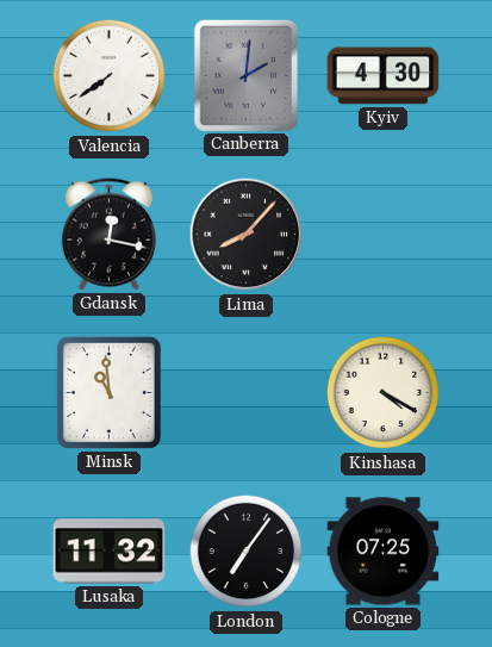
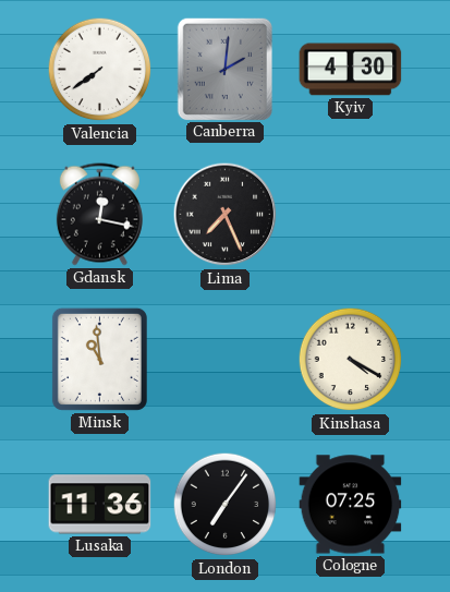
Lima: 8:07 -> 7:26 (226, 215)
Lusaka: 11:32 -> 11:36 (100, 505)
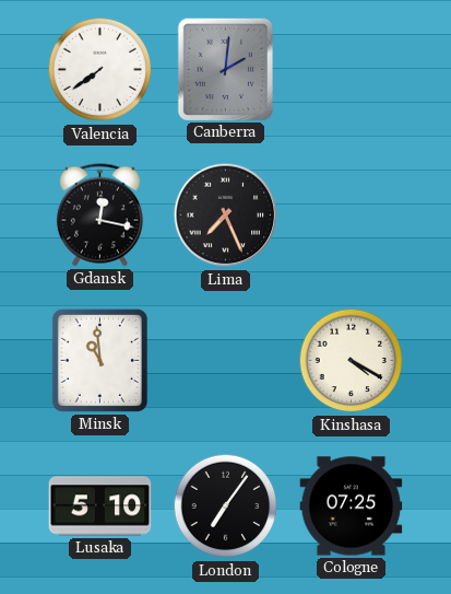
Kyiv: 4:30 -> none (351, 70)
Lusaka: 11:36 -> 5:10 (100, 506)
